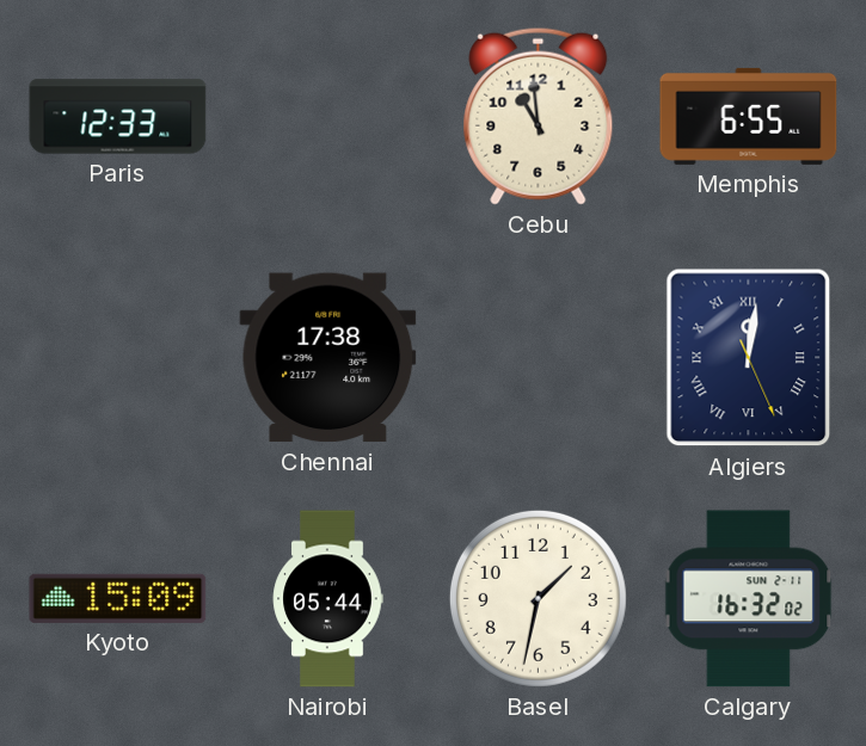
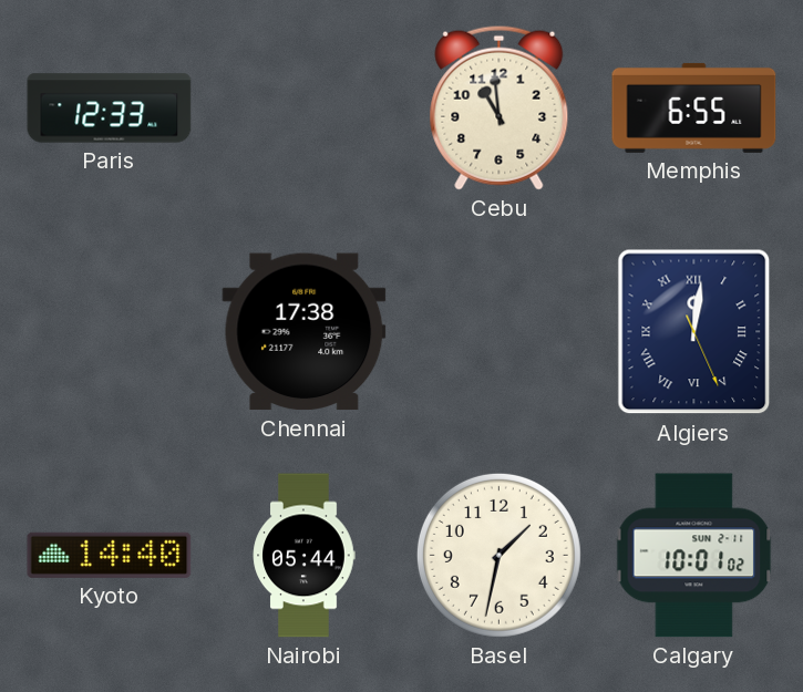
Kyoto: 15:09 -> 14:40 (110, 555)
Calgary: 16:32 -> 10:01 (694, 556)
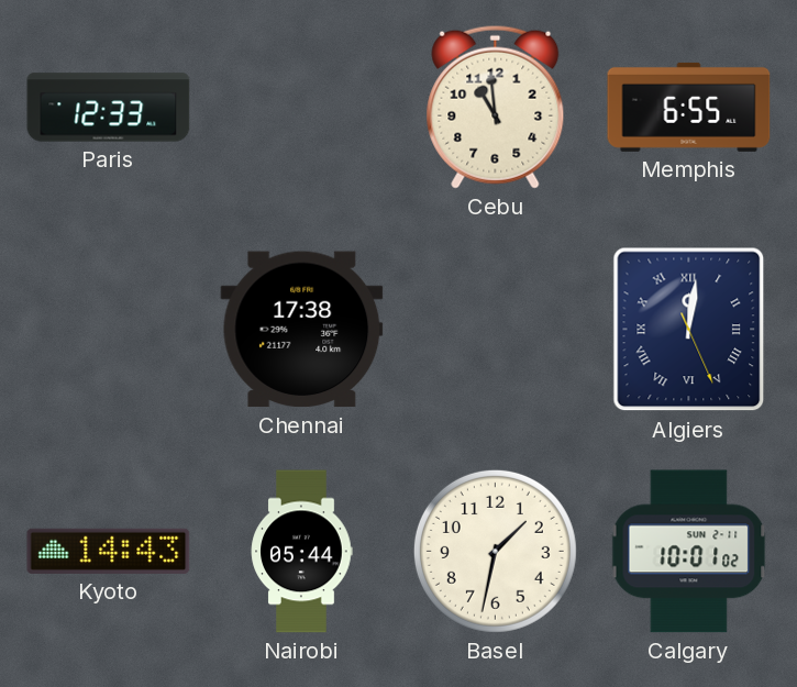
Kyoto: 14:40 -> 14:43 (109, 551)
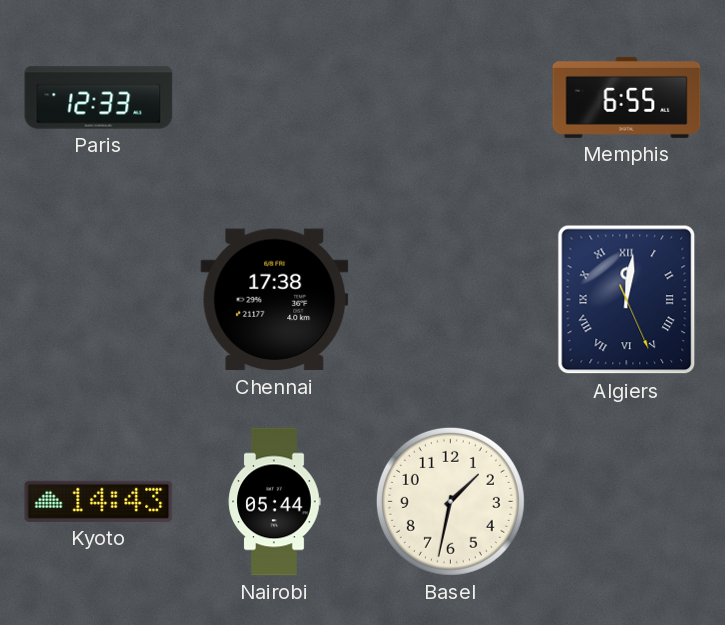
Cebu: 10:59 -> none (496, 107)
Calgary: 10:01 -> none (689, 552)
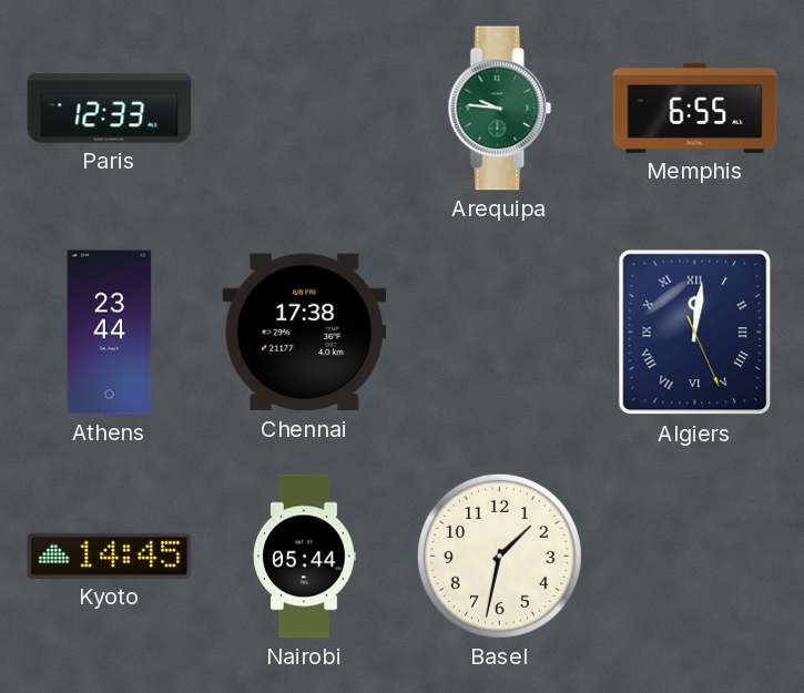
Arequipa: none -> 9:46 (500, 109)
Athens: none -> 23:44 (110, 333)
Kyoto: 14:43 -> 14:45 (110, 556)
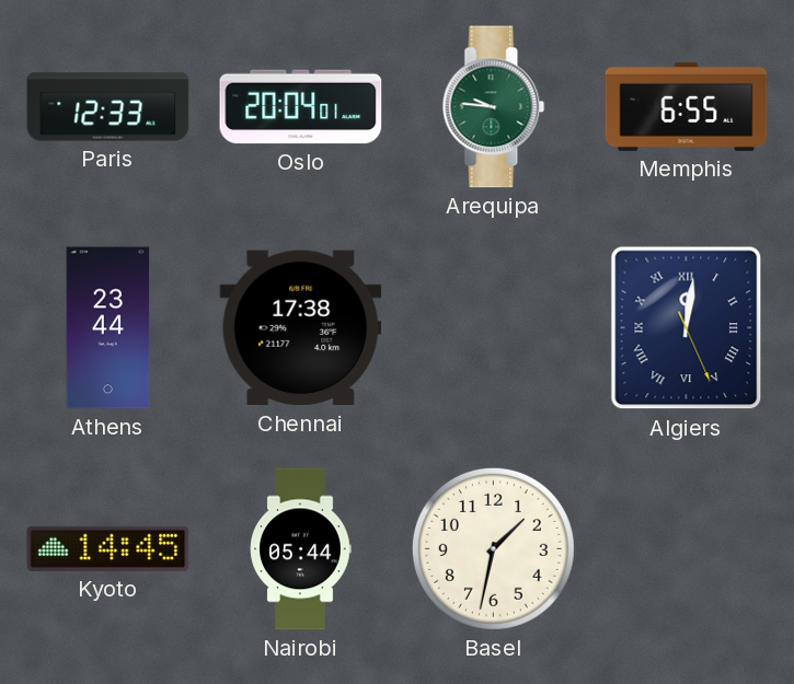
Oslo: none -> 20:04 (301, 107)
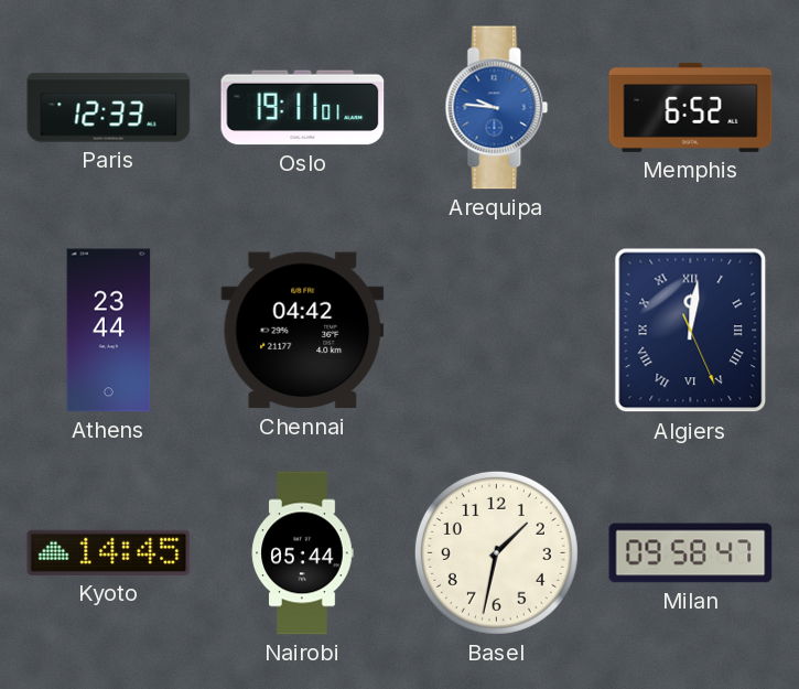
Oslo: 20:04 -> 19:11 (303, 108)
Arequipa dial: green -> blue (497, 108)
Memphis: 6:55 -> 6:52 (691, 107)
Chennai: 17:38 -> 04:42 (303, 331)
Milan: none -> 09:58 (691, 553)
